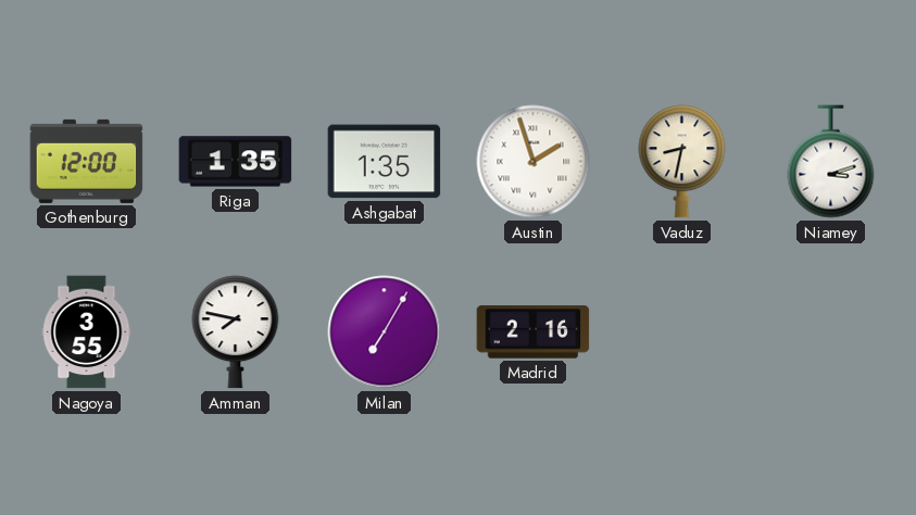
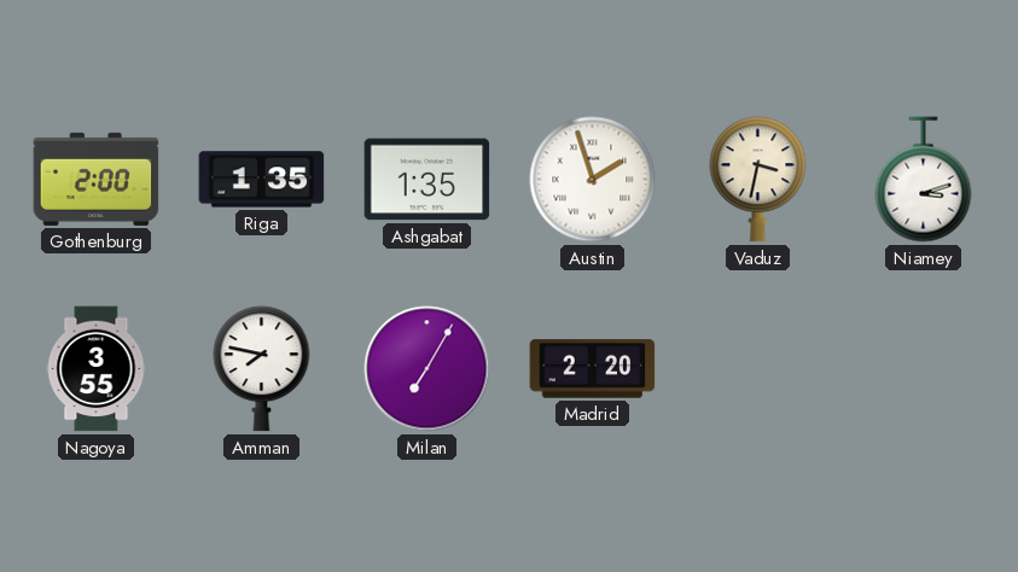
Gothenburg: 12:00 -> 2:00 (97, 179)
Vaduz: 8:32 -> 3:32 (758, 180)
Madrid: 2:16 -> 2:20 (593, 369)
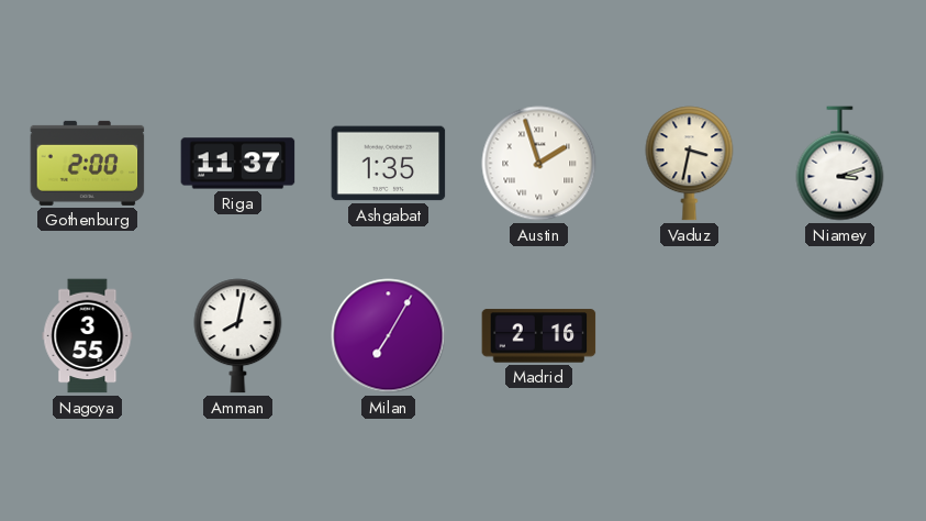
Riga: 1:35 -> 11:37 (238, 164)
Amman: 7:47 -> 8:02 (238, 336)
Madrid: 2:20 -> 2:16 (539, 336)
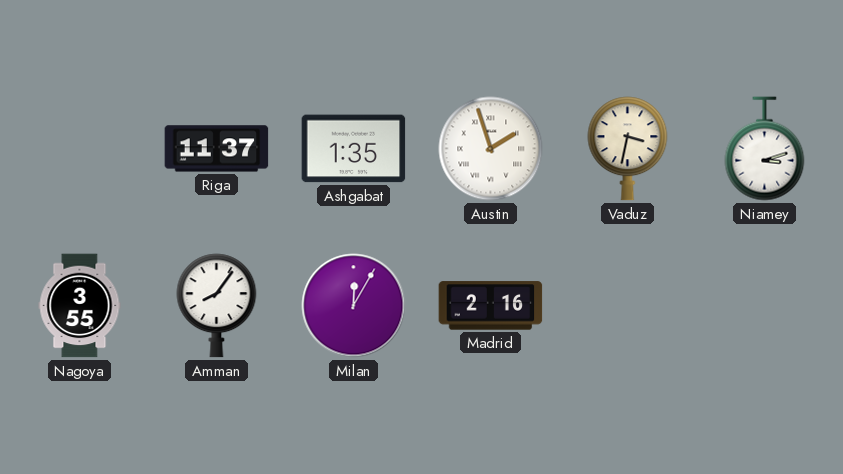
Gothenburg: 2:00 -> none (88, 163)
Amman: 8:02 -> 8:06 (217, 306)
Milan: 7:05 -> 12:05 (354, 306)
